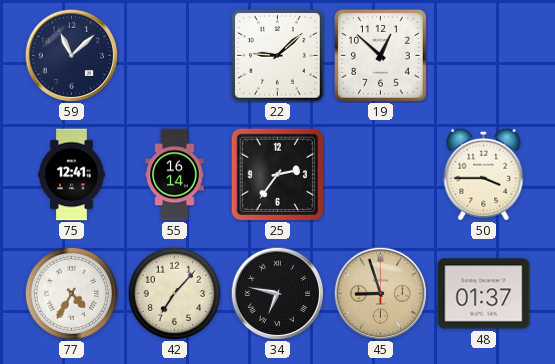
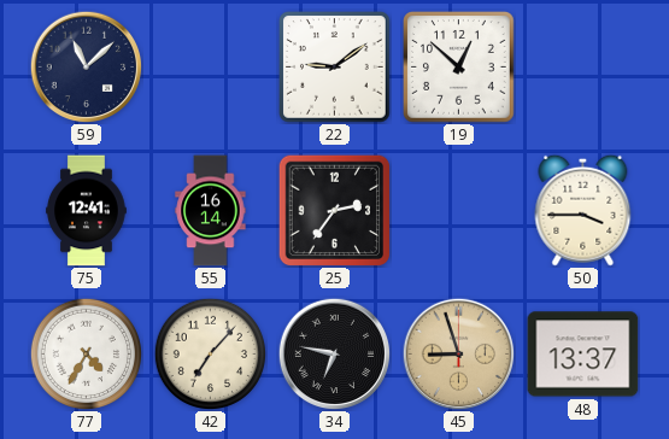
22: 9:08 -> 9:09 (335, 68)
48: 01:37 -> 13:37 (583, 355)
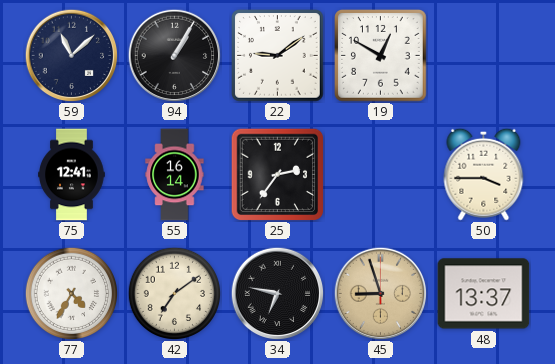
94: none -> 1:05 (174, 55)
19: 12:52 -> 12:50 (381, 56)
42: 7:07 -> 7:09 (174, 293)
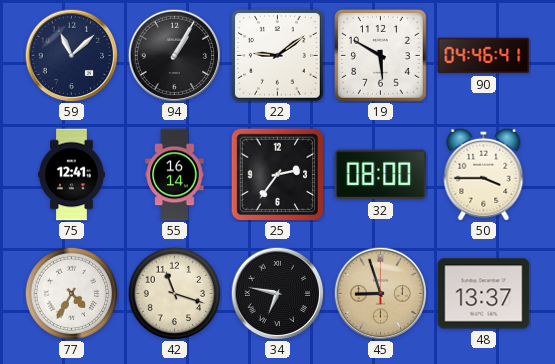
19: 12:50 -> 5:50 (381, 56)
90: none -> 04:46 (484, 56)
32: none -> 08:00 (381, 175)
42: 7:09 -> 11:18 (174, 293)
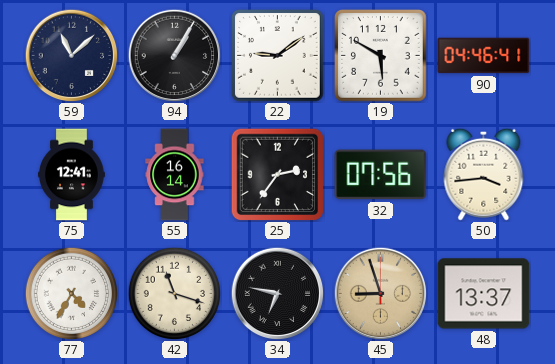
32: 08:00 -> 07:56 (381, 175)
50: 3:45 -> 3:44 (484, 174)
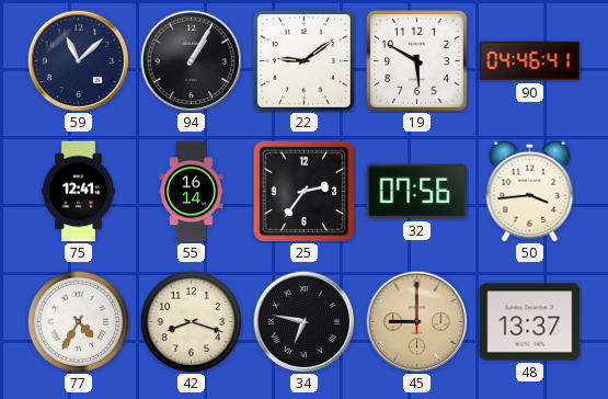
42: 11:18 -> 8:18 (191, 321)
45: 8:57 -> 9:00 (416, 321)
